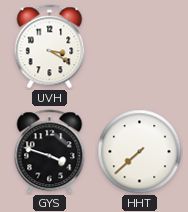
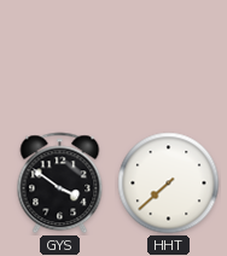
UVH: 3:20 -> none (50, 47)
GYS: 3:48 -> 3:51 (60, 184)
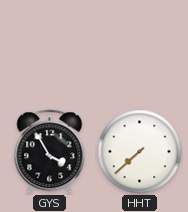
GYS: 3:51 -> 3:55 (50, 152)
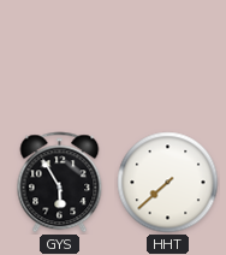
GYS: 3:55 -> 5:55 (60, 183)
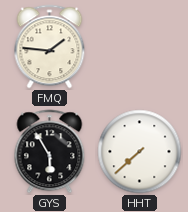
FMQ: none -> 1:46 (50, 47)
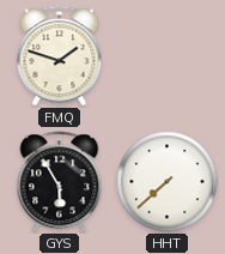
FMQ: 1:46 -> 1:48 (60, 56)
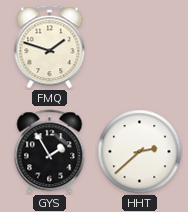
GYS: 5:55 -> 1:55 (50, 152)
HHT: 7:38 -> 2:38 (140, 152)
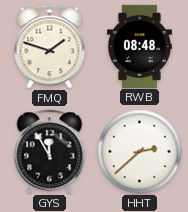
RWB: none -> 08:48 (139, 46)
GYS: 1:55 -> 11:55 (50, 152)
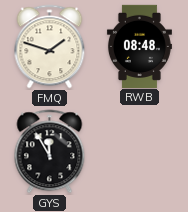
HHT: 2:38 -> none (140, 152)
